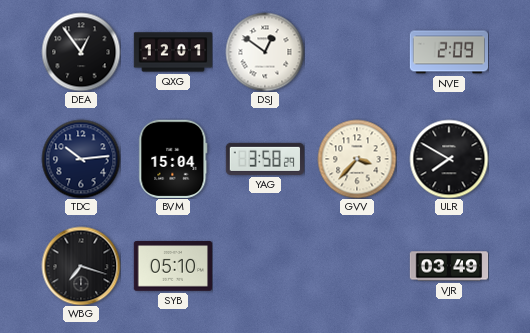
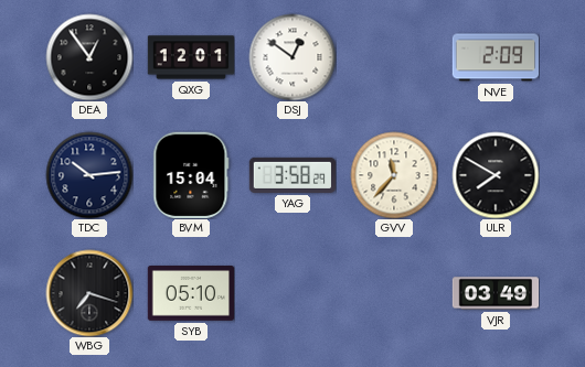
GVV: 3:37 -> 11:37 (394, 175)
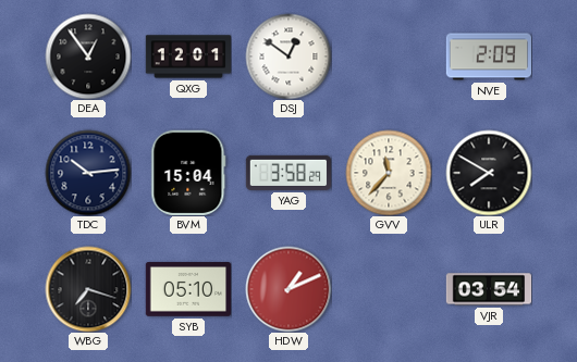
HDW: none -> 1:11 (288, 289)
VJR: 03:49 -> 03:54 (489, 289)
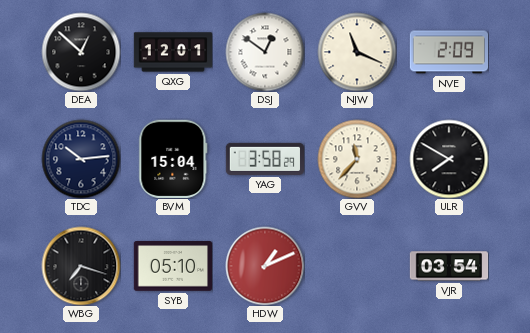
DEA: 12:54 -> 12:52 (81, 52)
NJW: none -> 11:19 (357, 52)
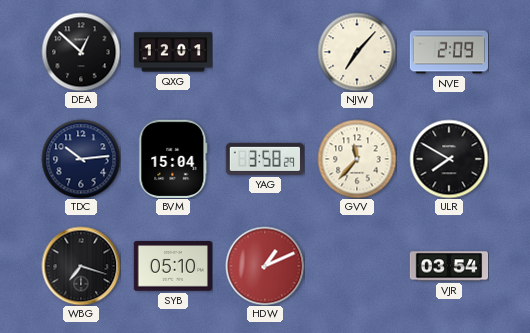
DSJ: 12:51 -> none (265, 52)
NJW: 11:19 -> 7:07 (357, 52)
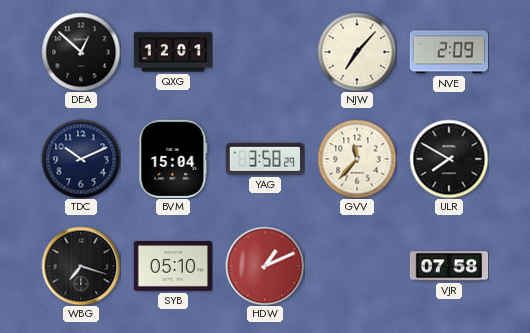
TDC: 10:14 -> 10:11 (81, 159)
VJR: 03:54 -> 07:58 (449, 266)
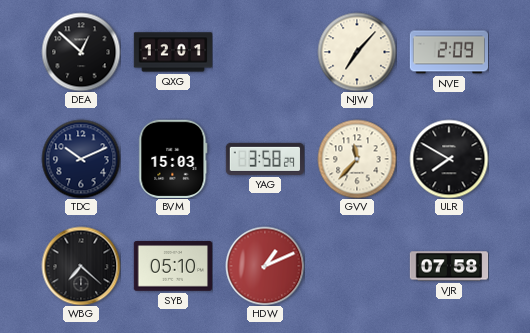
BVM: 15:04 -> 15:03 (173, 158)
WBG: 7:18 -> 7:22 (81, 266)
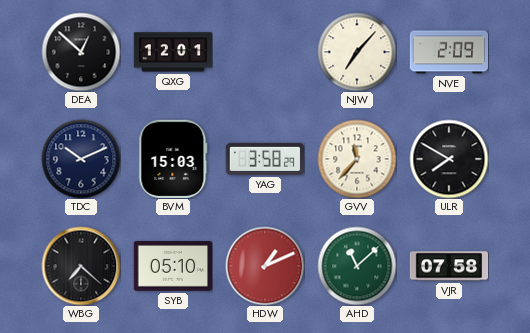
AHD: none -> 11:08 (357, 266)
